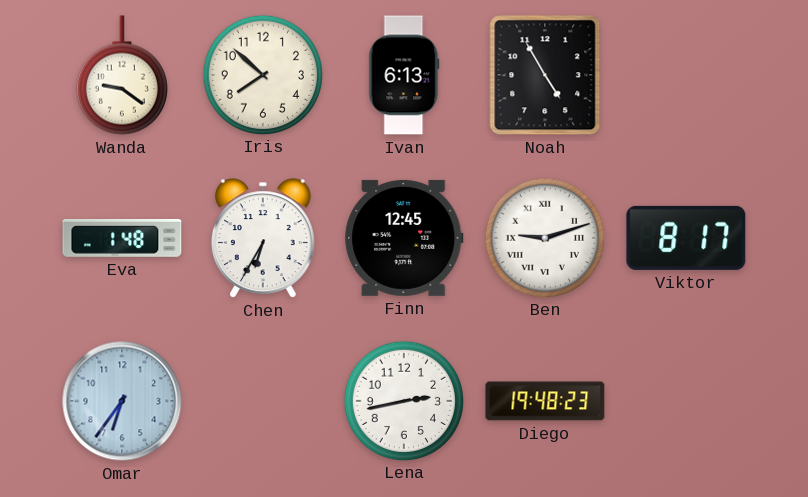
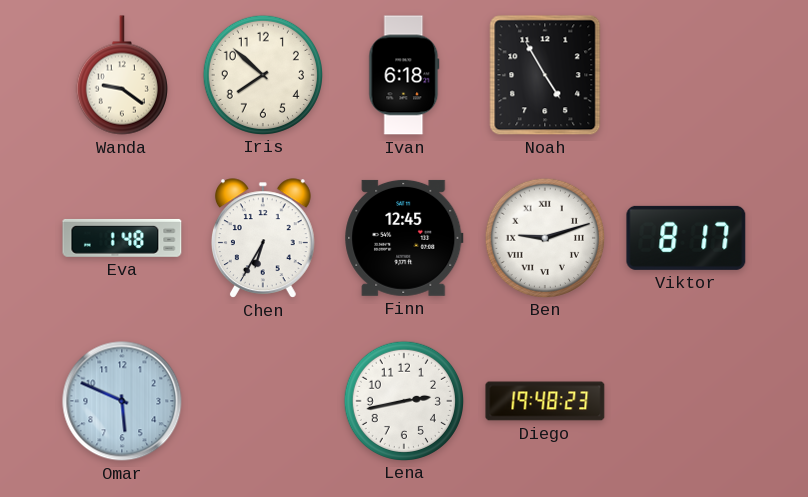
Ivan: 6:13 -> 6:18 (404, 75)
Omar: 6:36 -> 5:49 (122, 401)
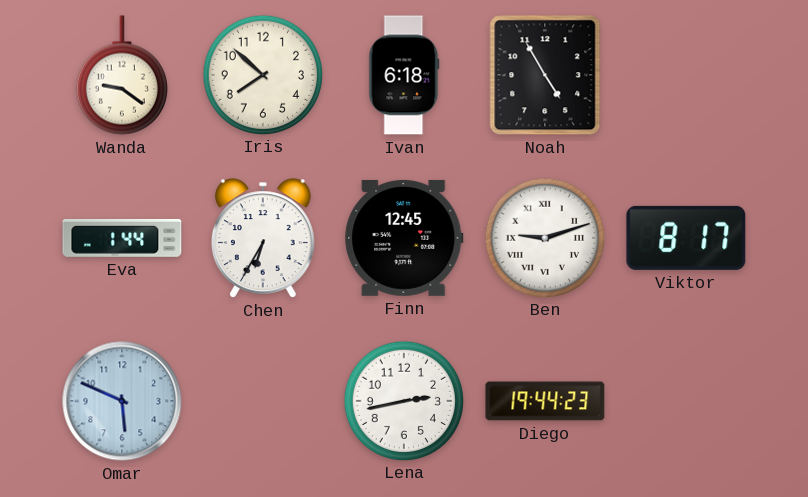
Eva: 1:48 -> 1:44 (122, 238)
Diego: 19:48 -> 19:44 (545, 401)
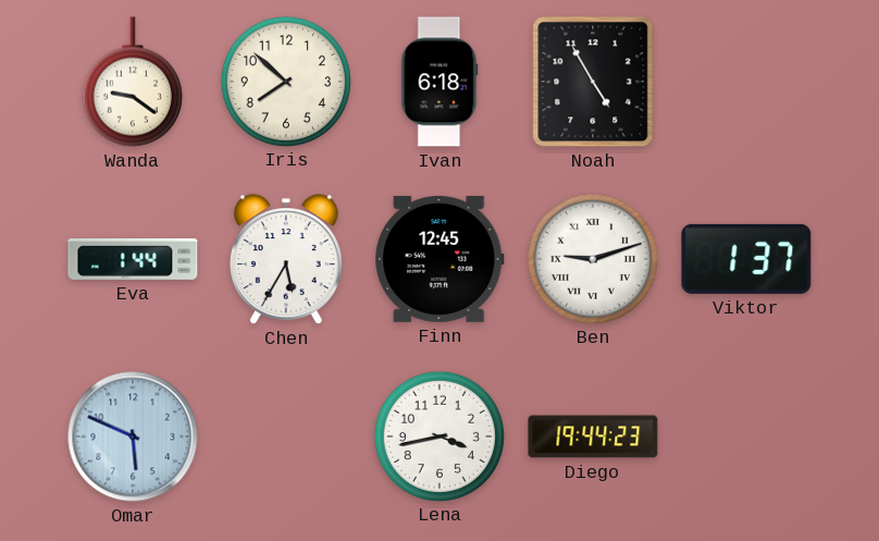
Chen: 6:35 -> 5:35 (286, 259)
Viktor: 8:17 -> 1:37 (746, 259)
Lena: 2:43 -> 3:43 (438, 435)
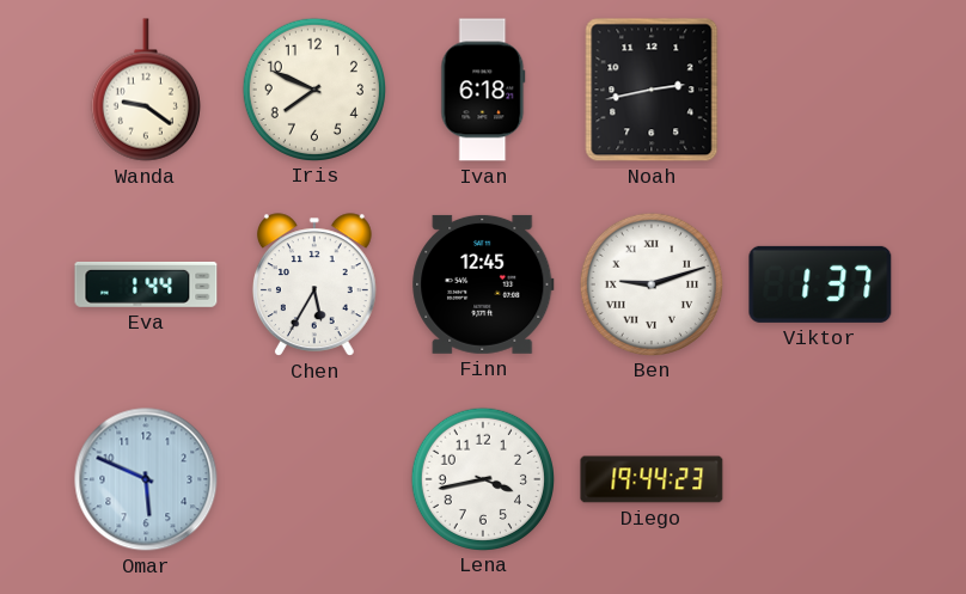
Iris: 7:52 -> 7:49 (313, 88)
Noah: 4:55 -> 2:43 (652, 90)
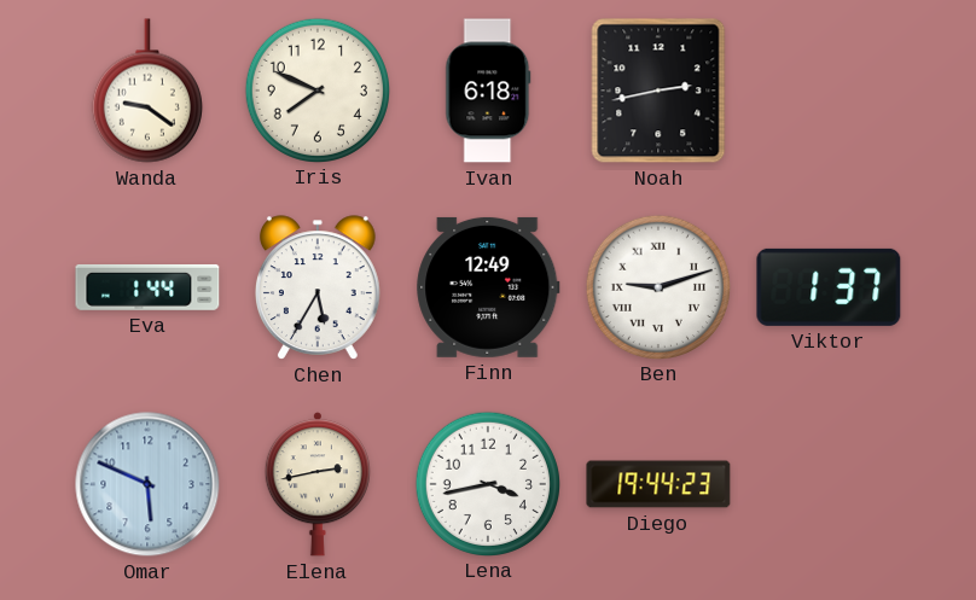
Finn: 12:45 -> 12:49 (488, 287)
Elena: none -> 2:43 (318, 484)
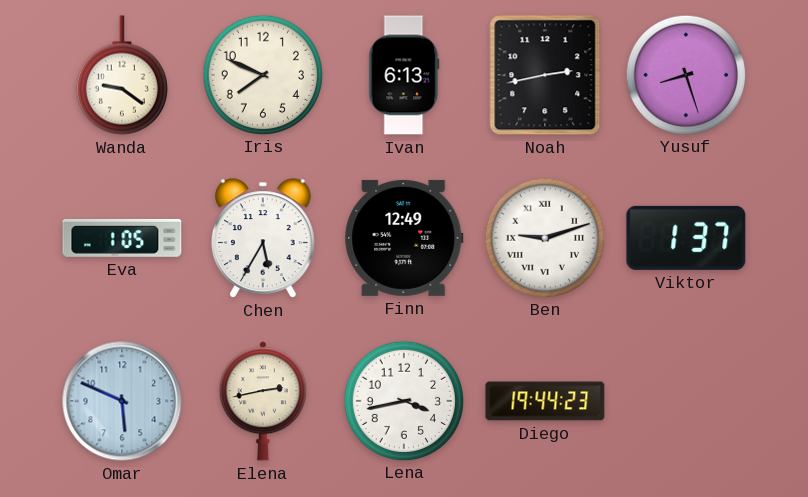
Ivan: 6:18 -> 6:13 (404, 75)
Yusuf: none -> 8:27 (685, 74)
Eva: 1:44 -> 1:05 (122, 238)
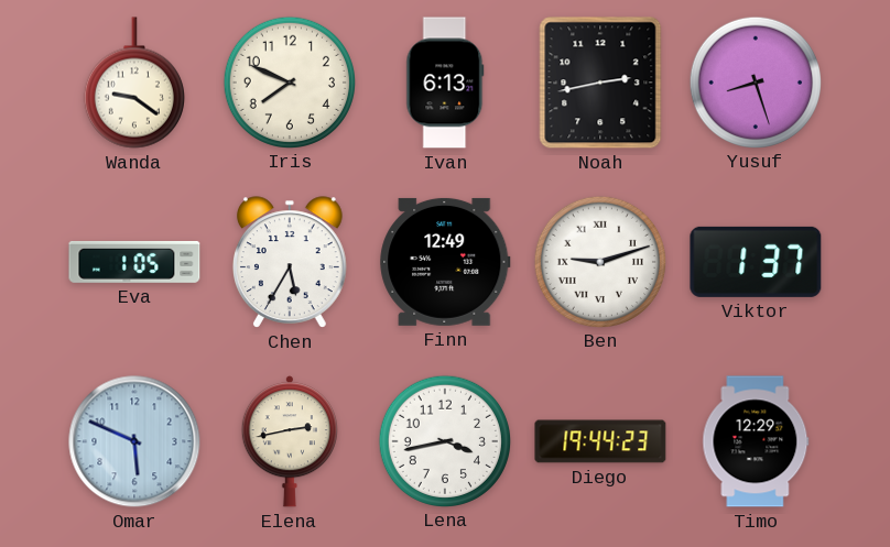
Timo: none -> 12:29 (756, 441)
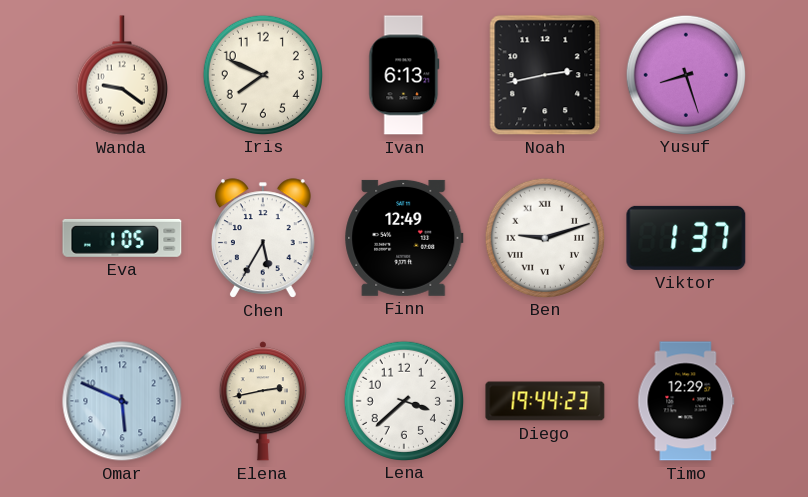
Lena: 3:43 -> 3:38 (403, 400)
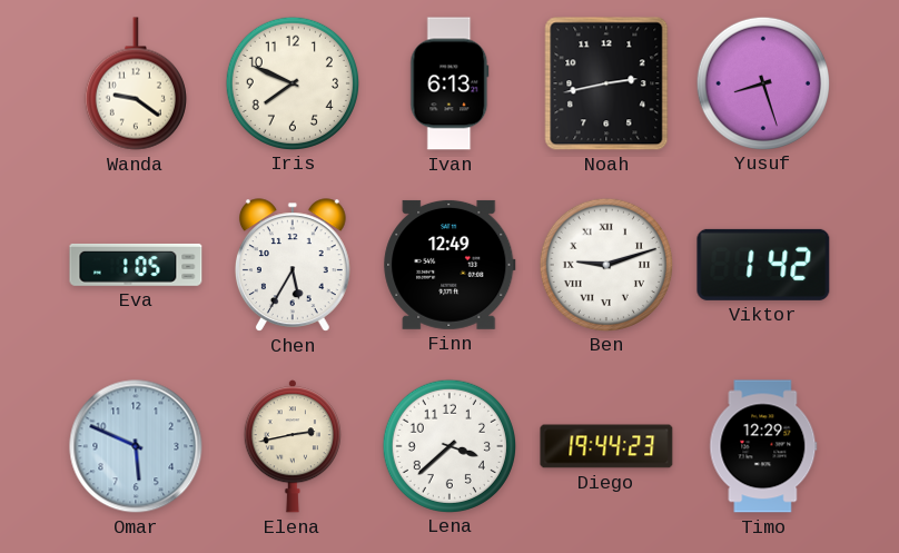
Viktor: 1:37 -> 1:42 (763, 265)
